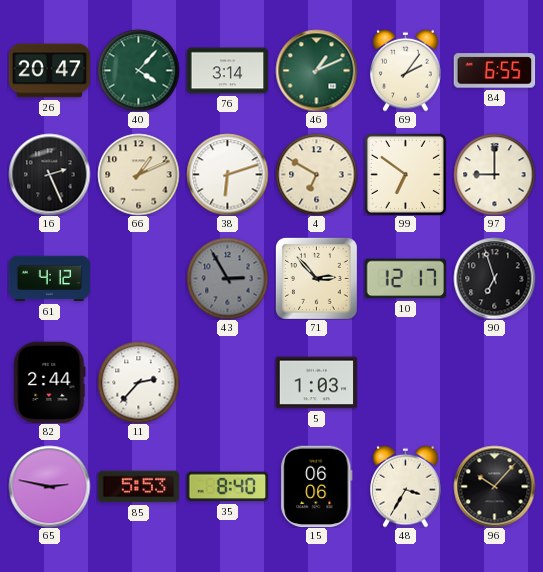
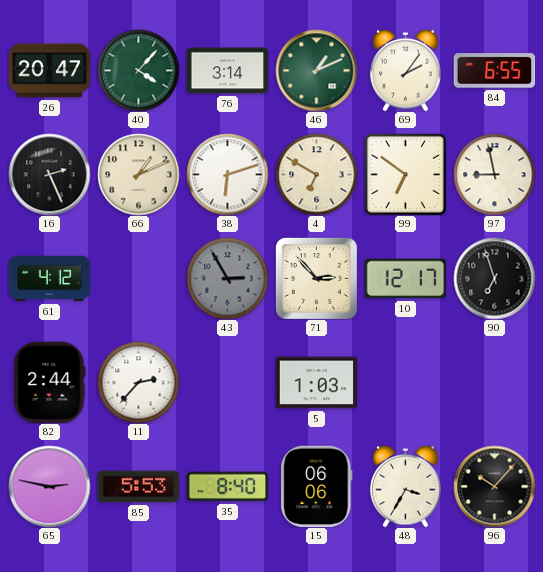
97: 9:00 -> 8:58 (494, 174)
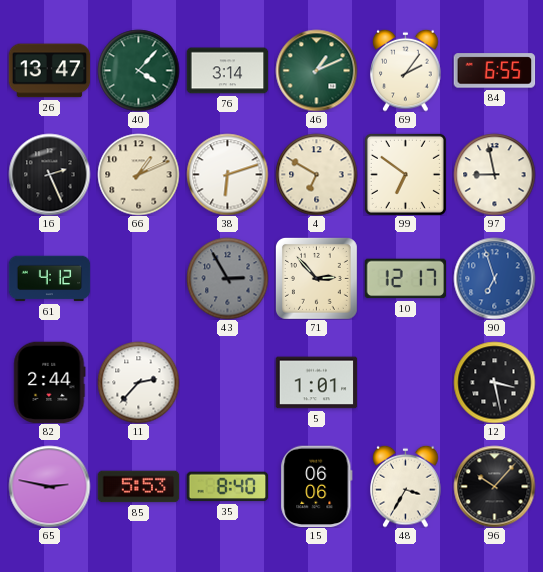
26: 20:47 -> 13:47 (49, 71)
90 dial: black -> blue (494, 278)
5: 1:03 -> 1:01 (316, 383)
12: none -> 3:28 (494, 382)
